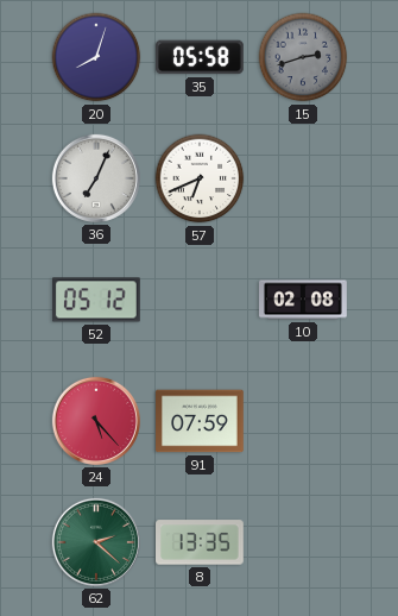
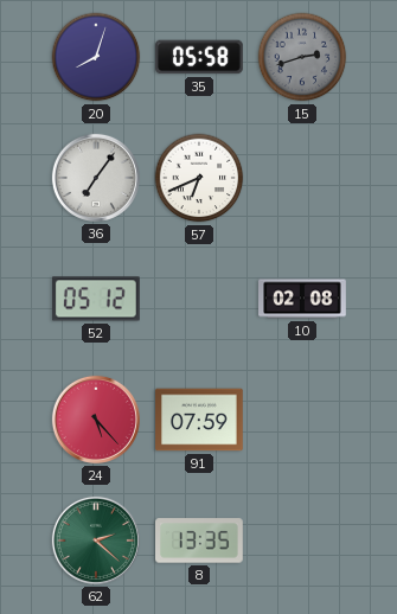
36: 7:04 -> 7:06 (96, 178)
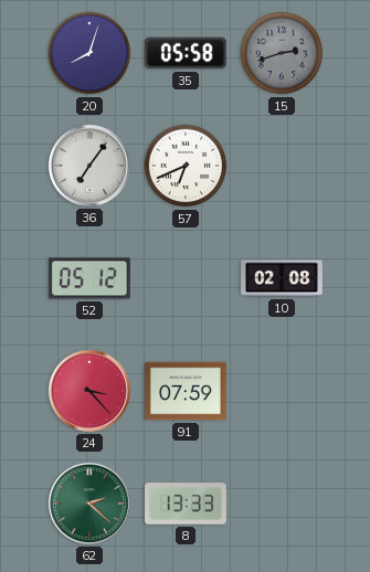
24: 5:23 -> 3:23 (89, 391)
8: 13:35 -> 13:33 (187, 504)
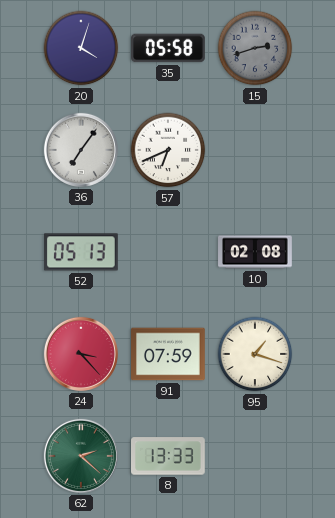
20: 8:03 -> 4:03 (81, 48)
52: 05:12 -> 05:13 (82, 252)
95: none -> 1:18 (255, 354)
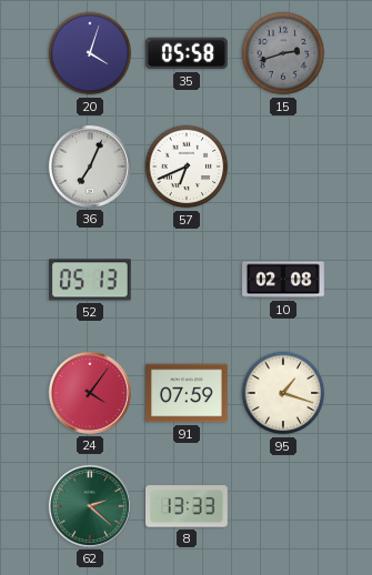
36: 7:06 -> 7:04 (90, 167)
24: 3:23 -> 4:06 (90, 393)
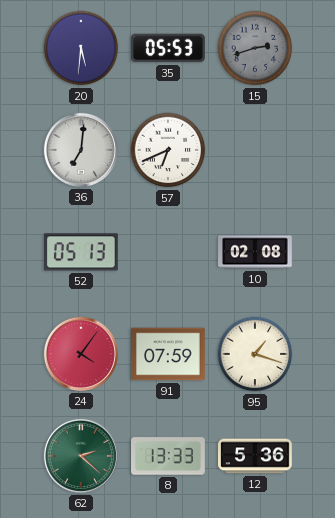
20: 4:03 -> 5:31 (81, 48)
35: 05:58 -> 05:53 (169, 48)
36: 7:04 -> 7:01 (81, 150)
12: none -> 5:36 (255, 456)
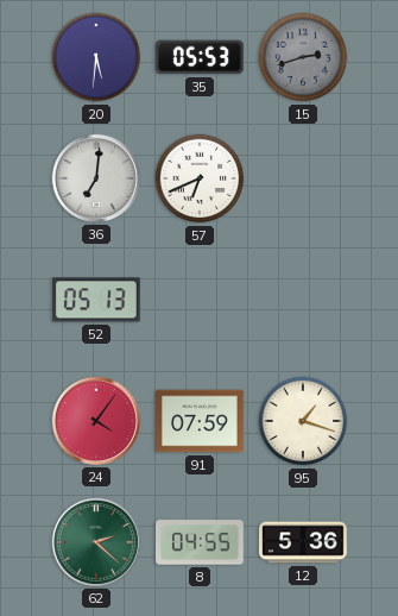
10: 02:08 -> none (255, 252)
8: 13:33 -> 04:55 (201, 542)
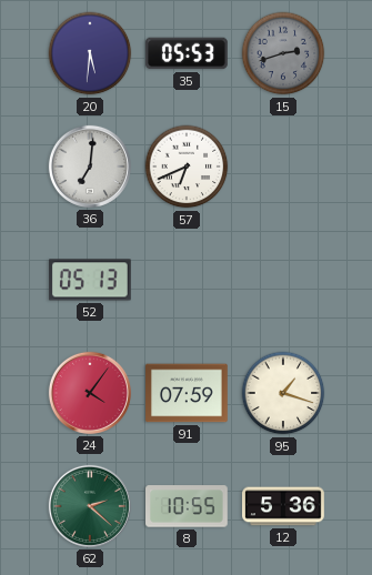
8: 04:55 -> 10:55 (188, 506)
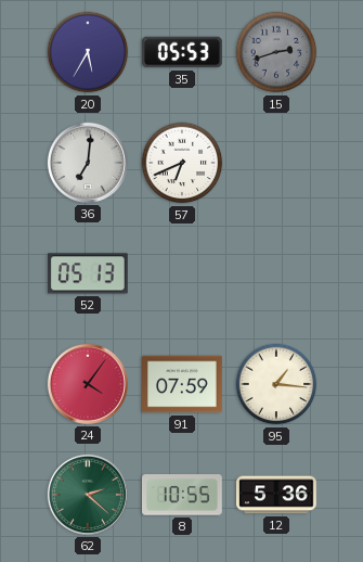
20: 5:31 -> 5:35 (88, 52)
95: 1:18 -> 1:16 (276, 384)
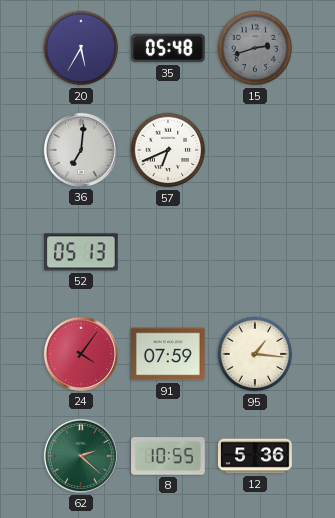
35: 05:53 -> 05:48 (169, 48)
